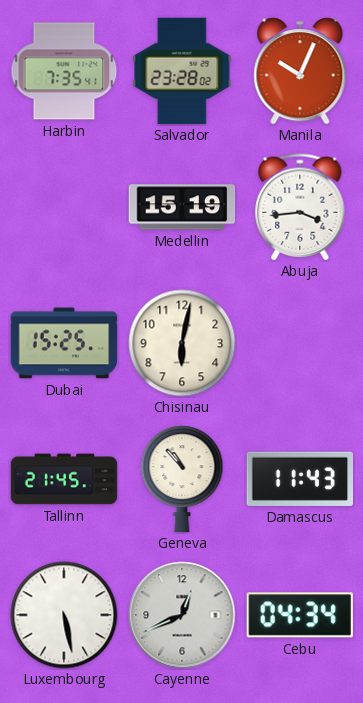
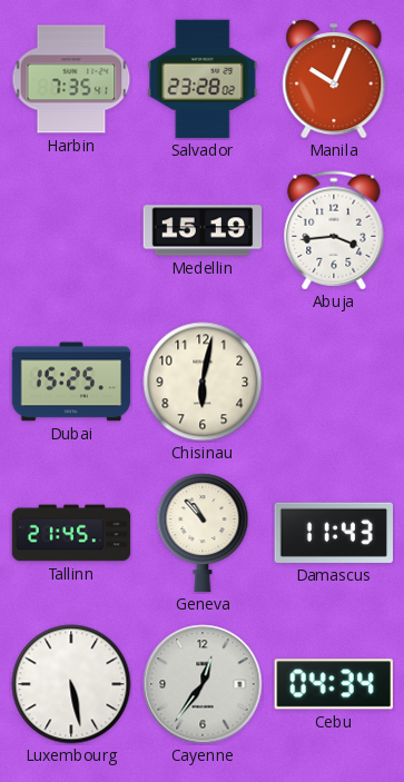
Cayenne: 12:41 -> 12:36 (203, 684)
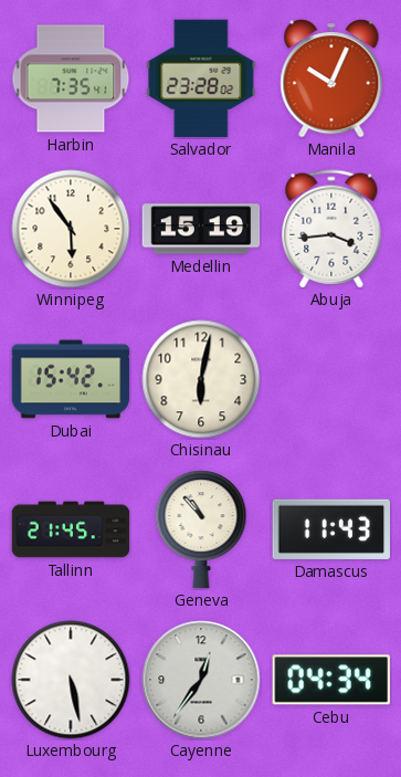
Winnipeg: none -> 5:54 (71, 229)
Dubai: 15:25 -> 15:42 (71, 379)
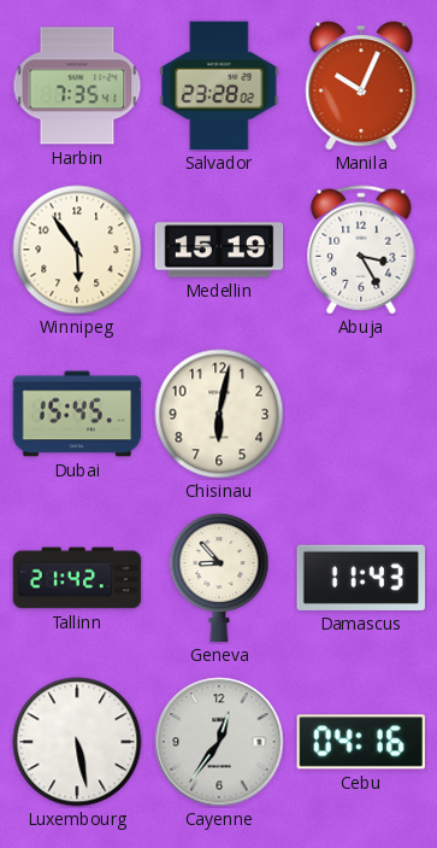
Abuja: 3:44 -> 3:25 (361, 250)
Dubai: 15:42 -> 15:45 (77, 414)
Tallinn: 21:45 -> 21:42 (77, 578)
Geneva: 10:53 -> 8:53 (219, 578)
Cebu: 04:34 -> 04:16 (361, 742)
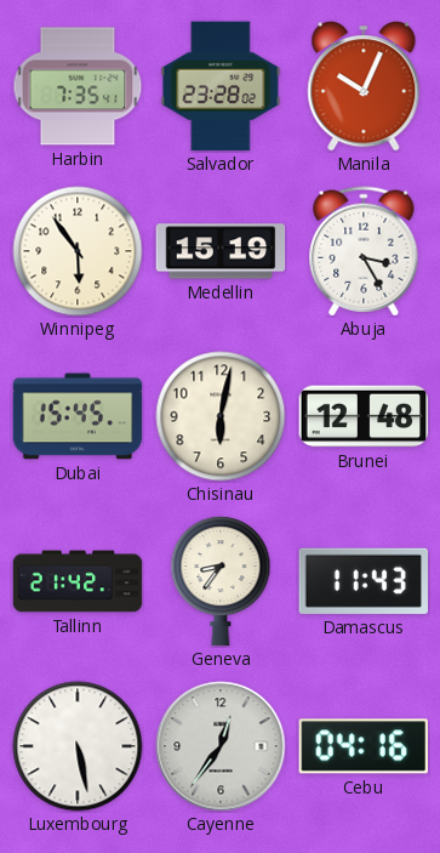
Brunei: none -> 12:48 (364, 416)
Geneva: 8:53 -> 8:36 (221, 581)
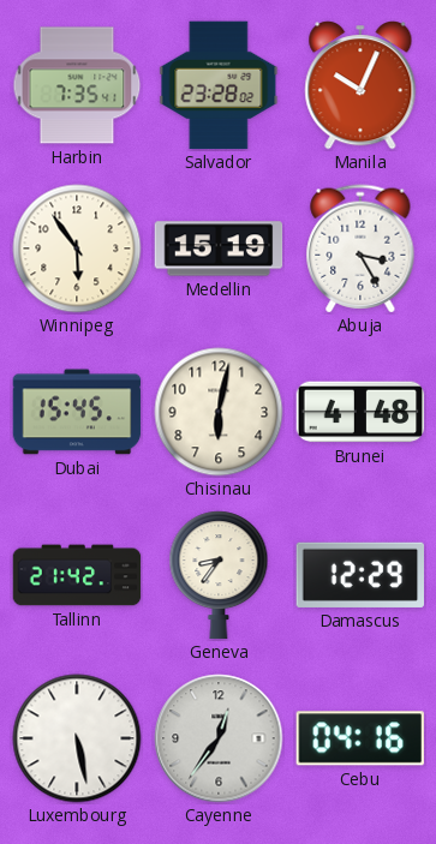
Brunei: 12:48 -> 4:48 (360, 412)
Damascus: 11:43 -> 12:29 (359, 575)
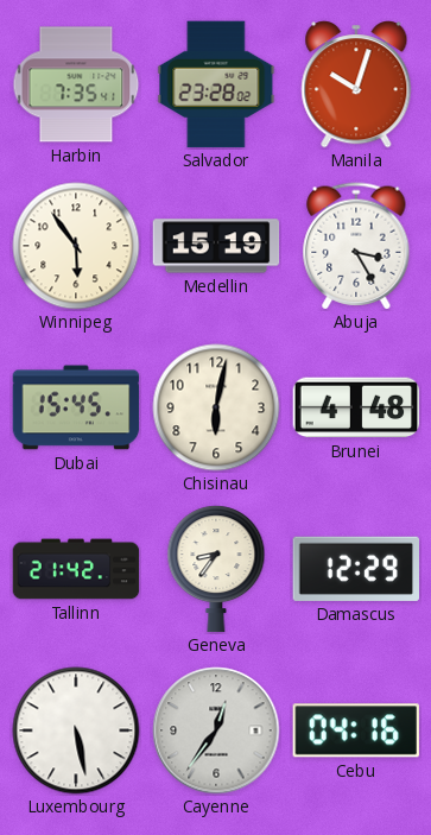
Manila: 10:04 -> 10:03 (356, 84)
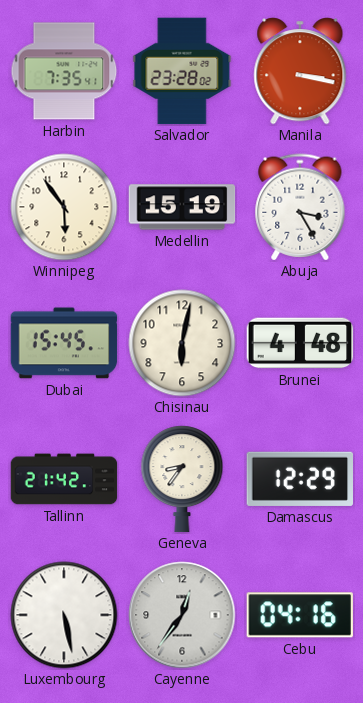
Manila: 10:03 -> 3:17 (300, 71)
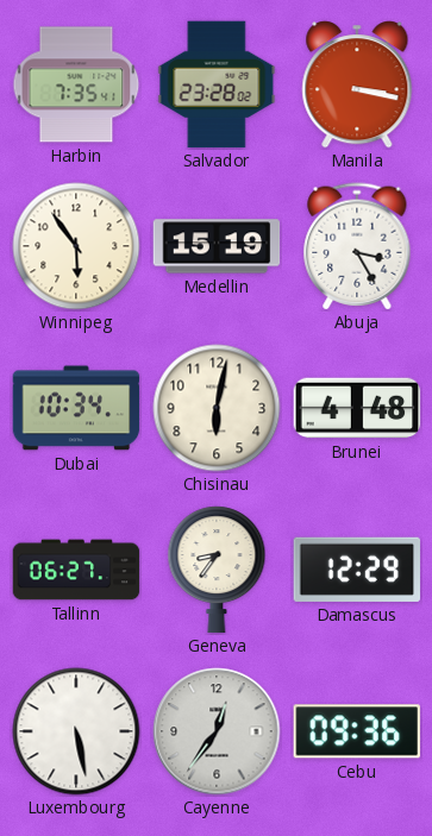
Dubai: 15:45 -> 10:34 (76, 408)
Tallinn: 21:42 -> 06:27 (76, 570)
Cebu: 04:16 -> 09:36 (357, 731)
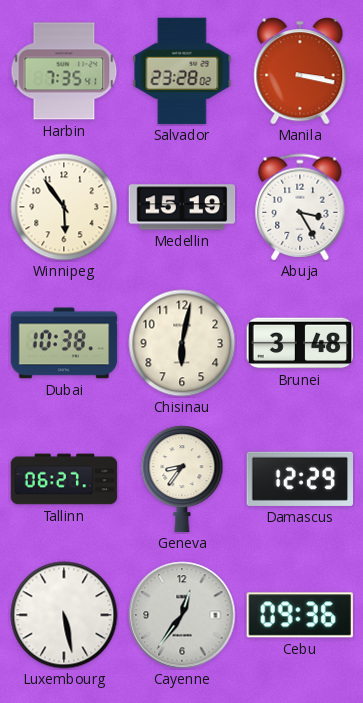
Dubai: 10:34 -> 10:38 (64, 343)
Brunei: 4:48 -> 3:48 (300, 343)
